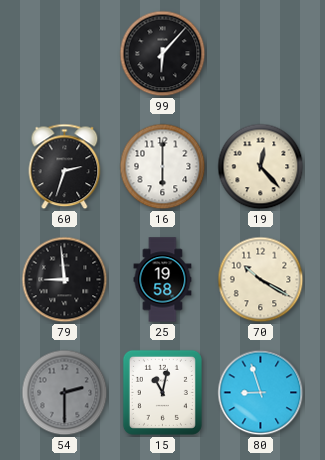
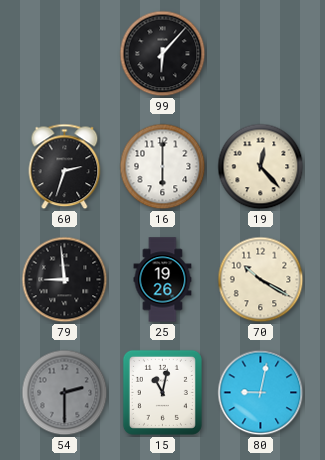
25: 19:58 -> 19:26 (163, 280)
80: 8:57 -> 9:02 (261, 393)
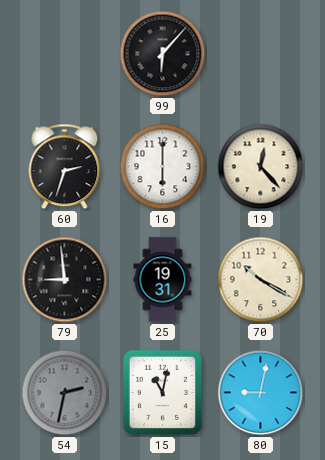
25: 19:26 -> 19:31 (163, 280)
54: 2:30 -> 2:32 (65, 393)
